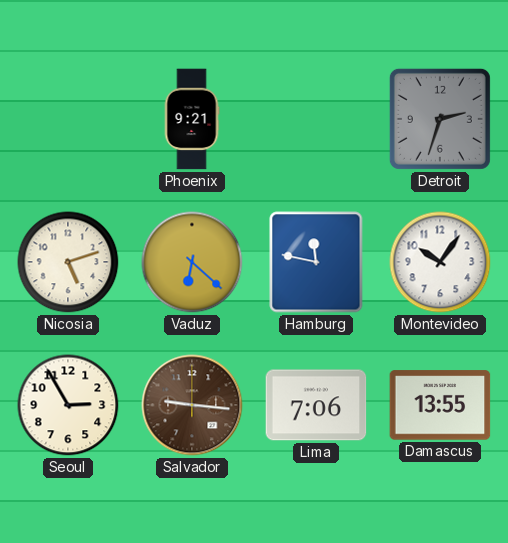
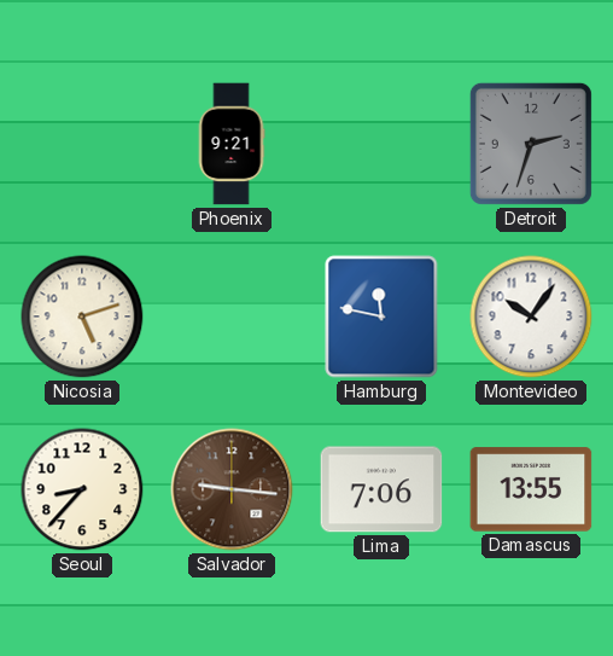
Vaduz: 6:22 -> none (192, 262)
Seoul: 2:55 -> 8:37 (82, 489)
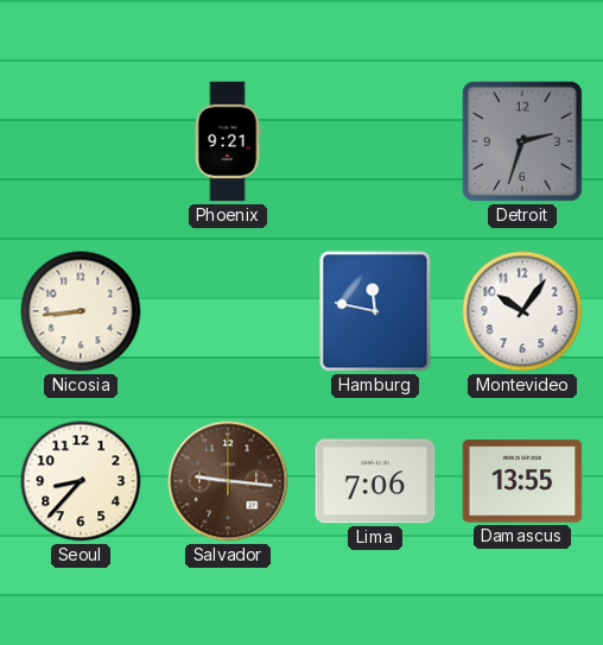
Nicosia: 5:12 -> 8:44 (81, 311)
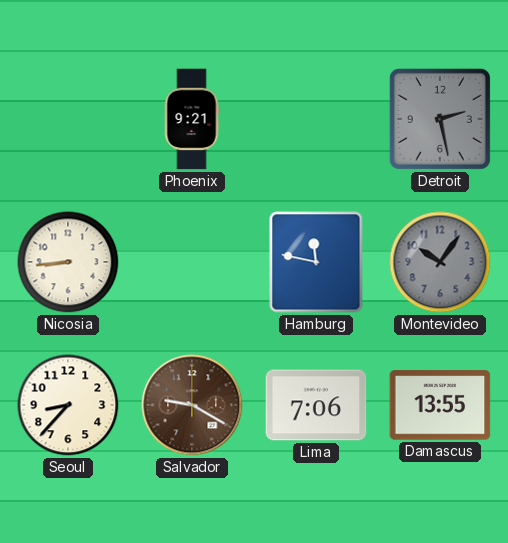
Detroit: 2:33 -> 2:28 (440, 119)
Montevideo dial: white -> grey (440, 262)
Salvador: 9:16 -> 9:20 (192, 405)
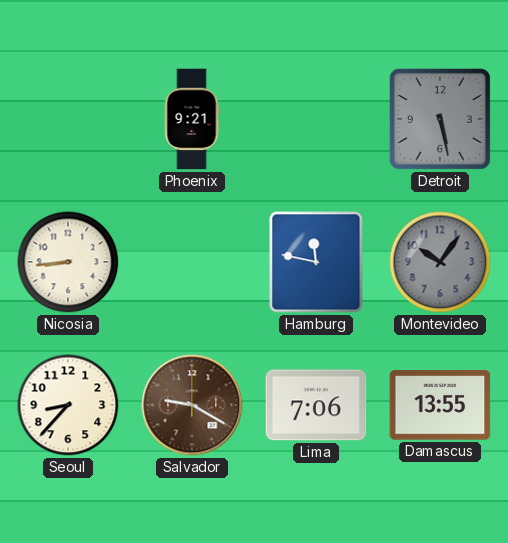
Detroit: 2:28 -> 5:28 (440, 119)
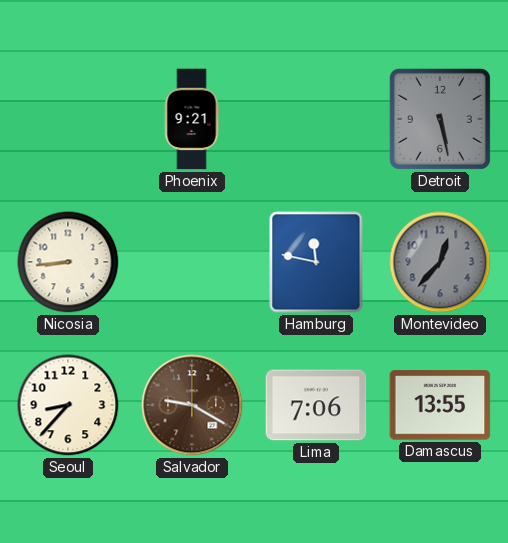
Montevideo: 10:06 -> 12:37 (440, 262)
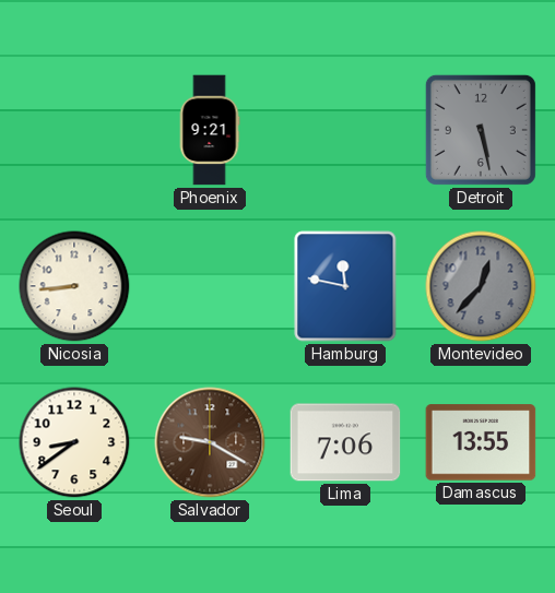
Seoul: 8:37 -> 8:39 (74, 442)
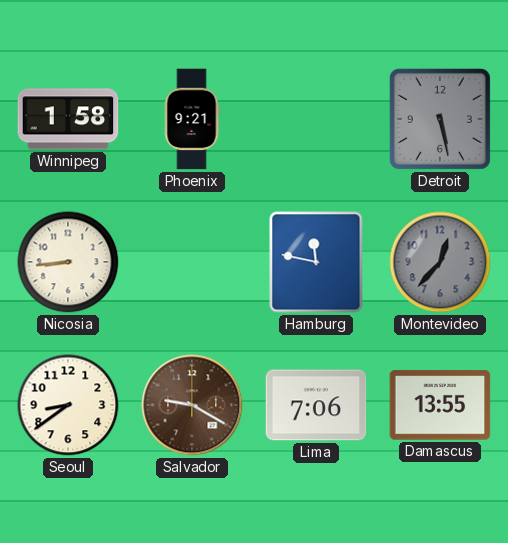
Winnipeg: none -> 1:58 (68, 119)
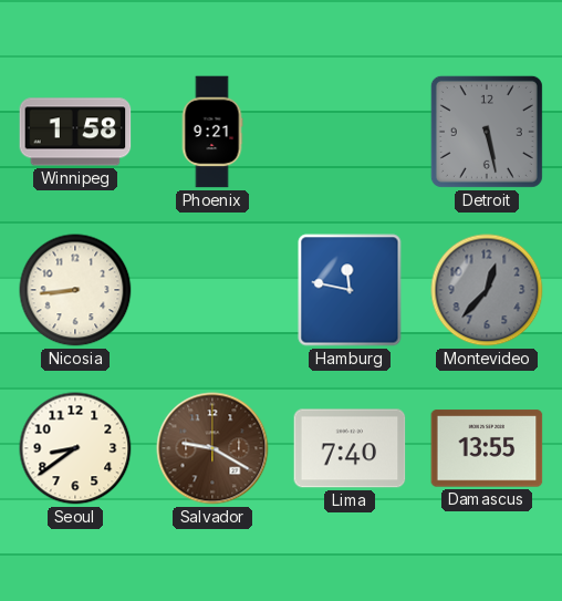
Lima: 7:06 -> 7:40 (350, 448)
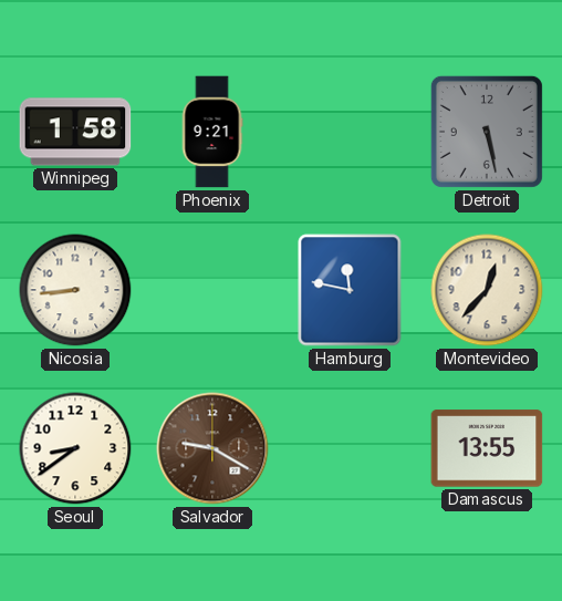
Montevideo dial: grey -> cream (487, 290)
Lima: 7:40 -> none (350, 448)
